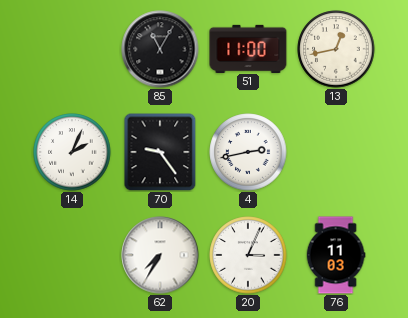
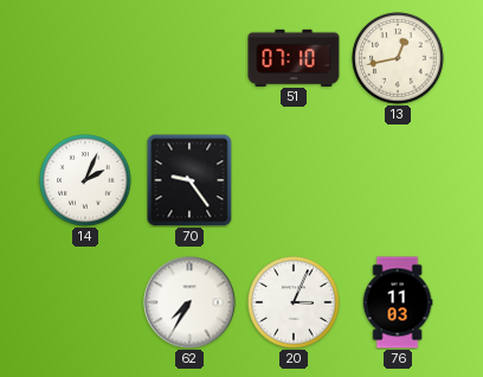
85: 11:05 -> none (160, 49)
51: 11:00 -> 07:10 (294, 57)
4: 2:43 -> none (248, 152)
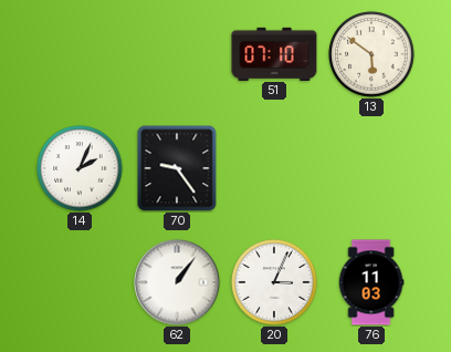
13: 12:43 -> 5:51 (371, 54)
62: 7:35 -> 1:06 (177, 282)
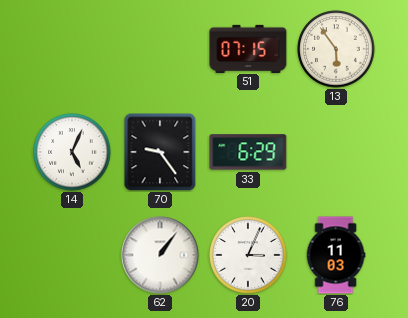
51: 07:10 -> 07:15 (248, 48)
13: 5:51 -> 5:54 (336, 49)
14: 2:04 -> 5:04 (72, 152)
33: none -> 6:29 (248, 152)
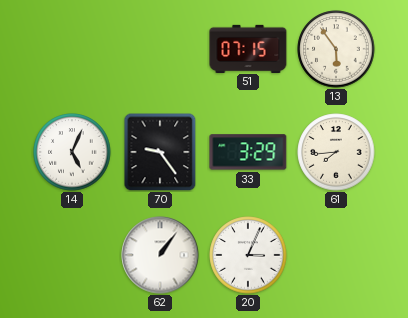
33: 6:29 -> 3:29 (248, 152)
61: none -> 7:44 (336, 152)
76: 11:03 -> none (336, 255)
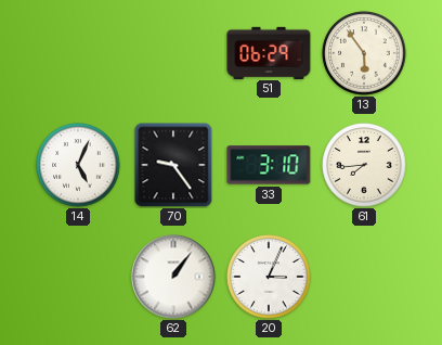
51: 07:15 -> 06:29 (269, 52)
33: 3:29 -> 3:10 (269, 165)
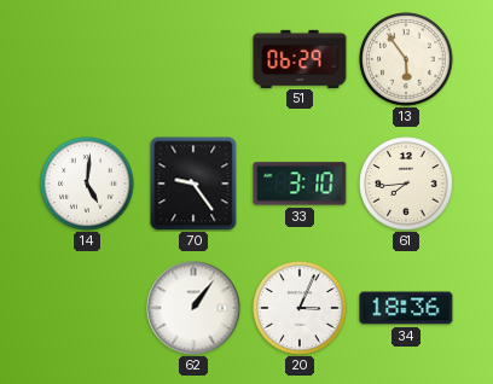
14: 5:04 -> 5:01 (87, 184)
34: none -> 18:36 (406, 308)
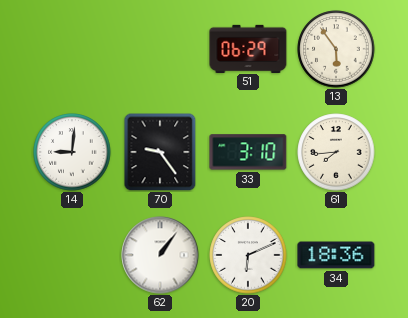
14: 5:01 -> 9:01 (72, 152)
20: 3:04 -> 6:11 (248, 255)
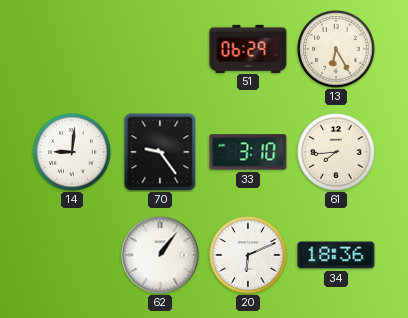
13: 5:54 -> 6:25 (336, 49)
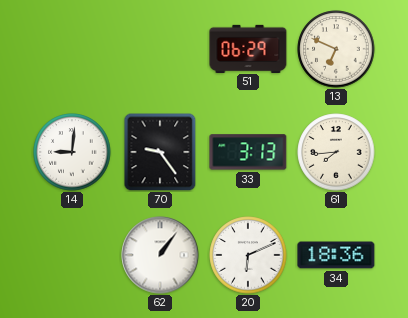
13: 6:25 -> 6:49 (336, 49)
33: 3:10 -> 3:13 (248, 152)
